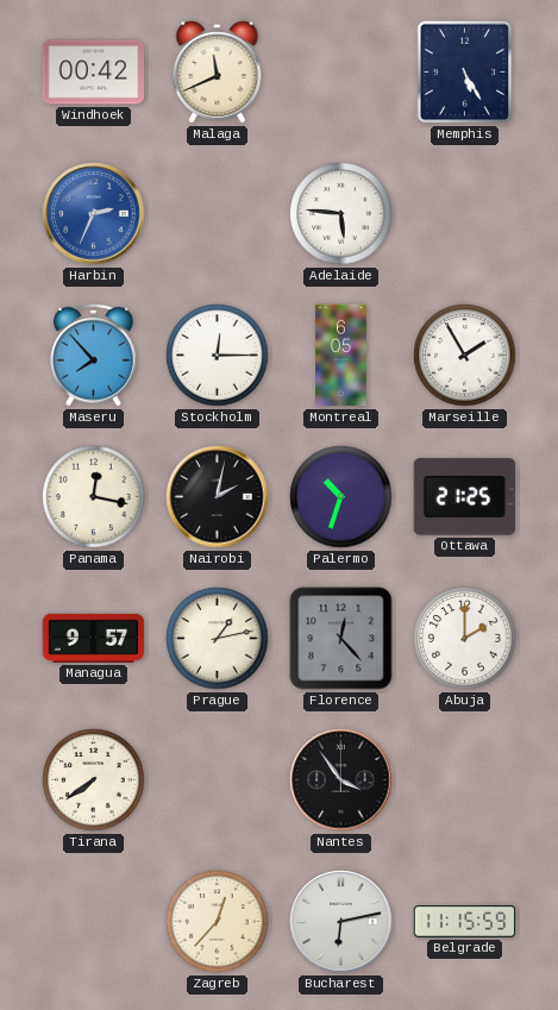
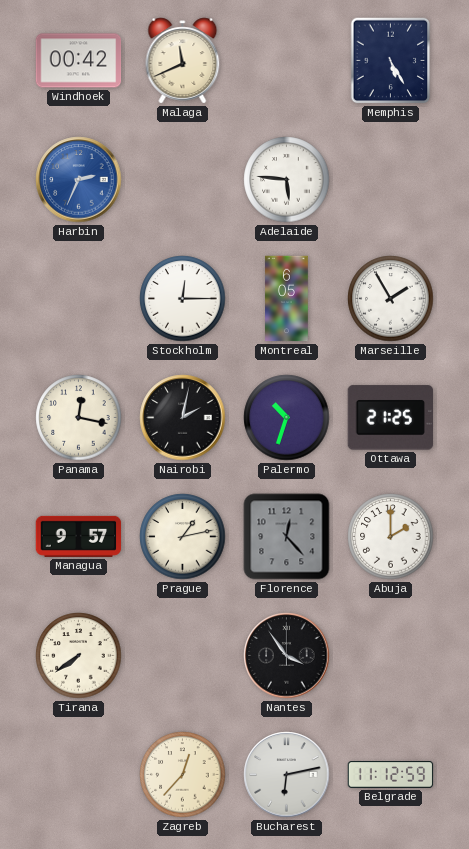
Maseru: 7:53 -> none (94, 355)
Belgrade: 11:15 -> 11:12 (391, 775)
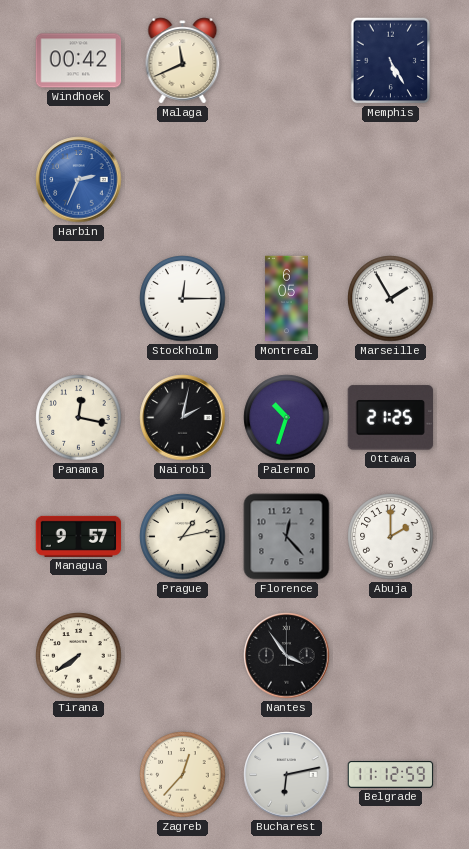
Adelaide: 5:46 -> none (287, 180)
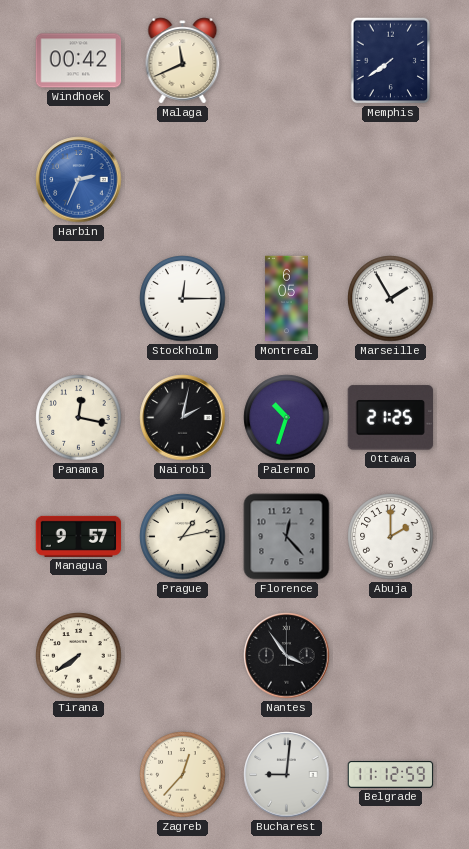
Memphis: 5:25 -> 7:39 (391, 61)
Bucharest: 6:13 -> 9:01 (287, 775)
